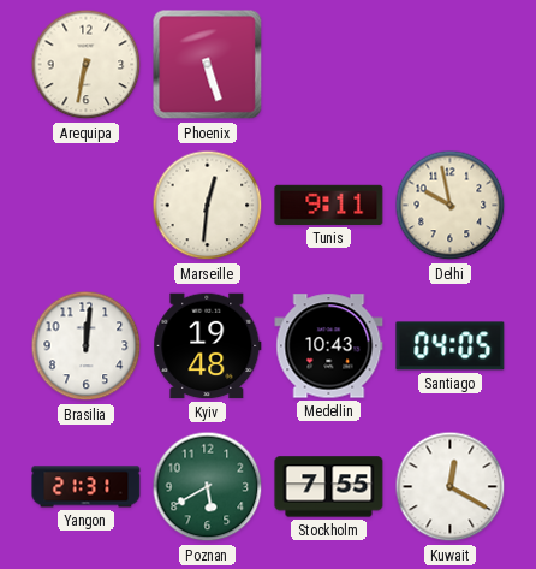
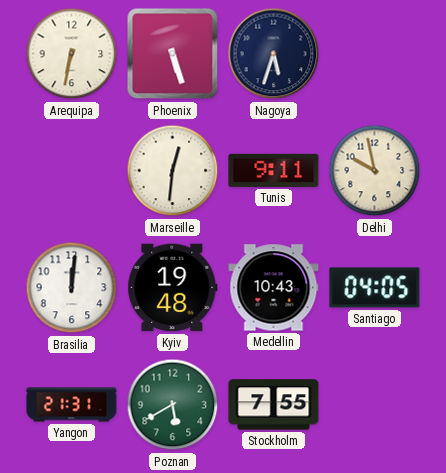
Nagoya: none -> 5:33 (274, 54)
Kuwait: 12:20 -> none (451, 487)
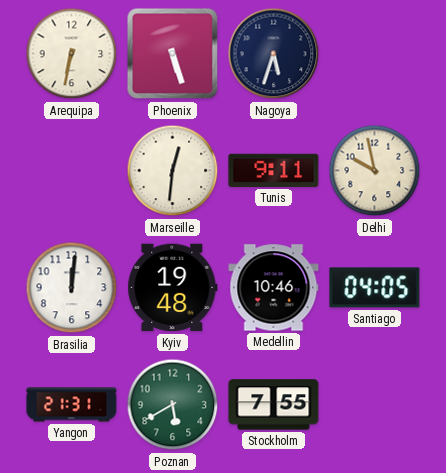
Medellin: 10:43 -> 10:46 (274, 288)
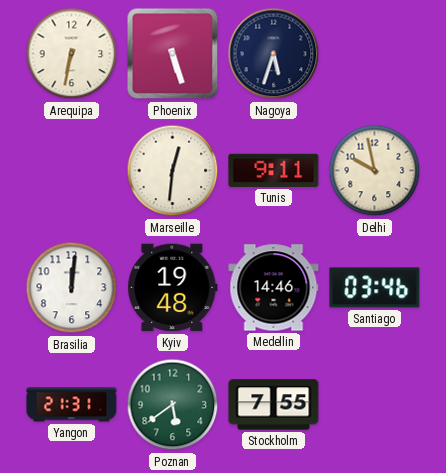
Medellin: 10:46 -> 14:46 (274, 288)
Santiago: 04:05 -> 03:46 (375, 288)
Poznan: 5:40 -> 5:39 (173, 405)
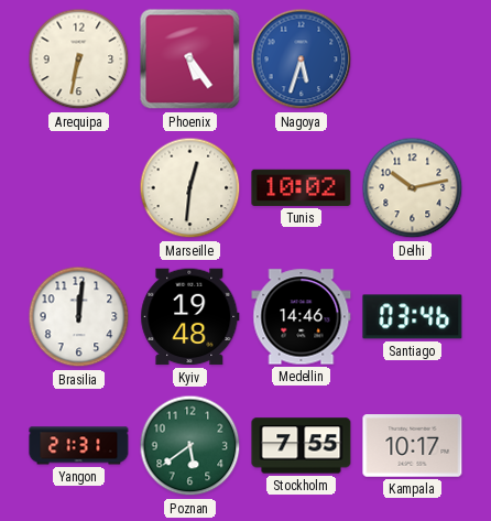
Phoenix: 5:27 -> 5:24 (190, 59)
Nagoya dial: navy -> blue (302, 59)
Tunis: 9:11 -> 10:02 (302, 187)
Delhi: 9:58 -> 10:13 (413, 188)
Kampala: none -> 10:17 (413, 446)
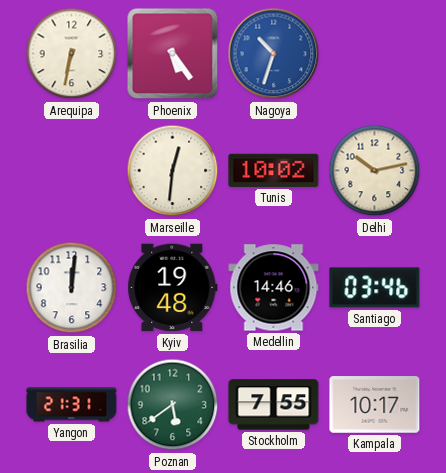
Nagoya: 5:33 -> 10:33 (274, 54)
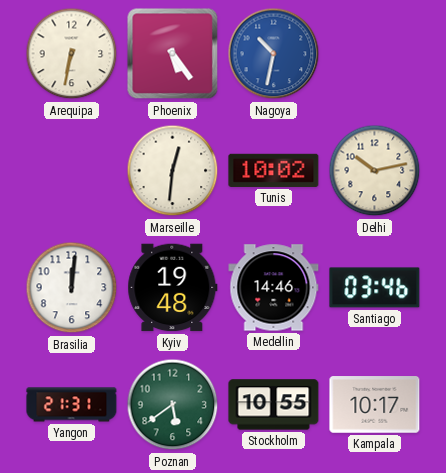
Nagoya: 10:33 -> 10:32 (274, 54)
Stockholm: 7:55 -> 10:55 (274, 405)
